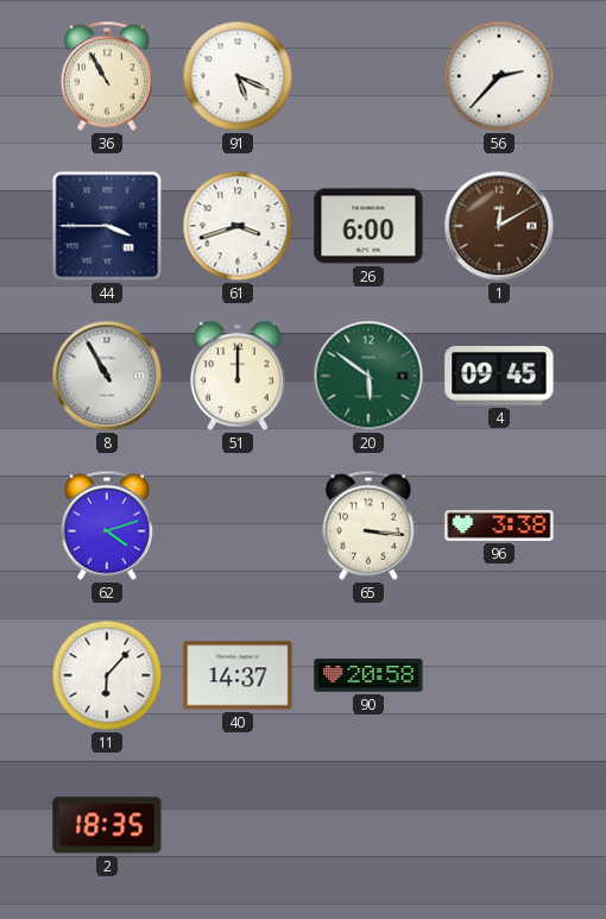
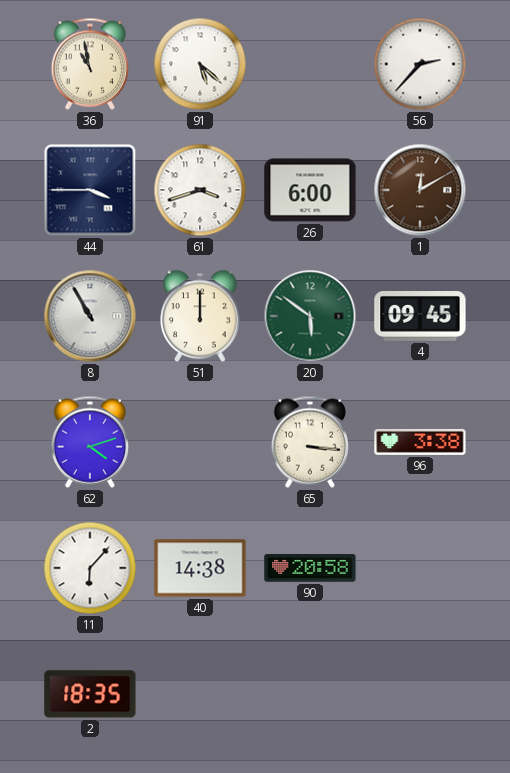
36: 10:55 -> 10:58 (89, 64)
91: 5:19 -> 5:22 (200, 64)
40: 14:37 -> 14:38 (200, 568)
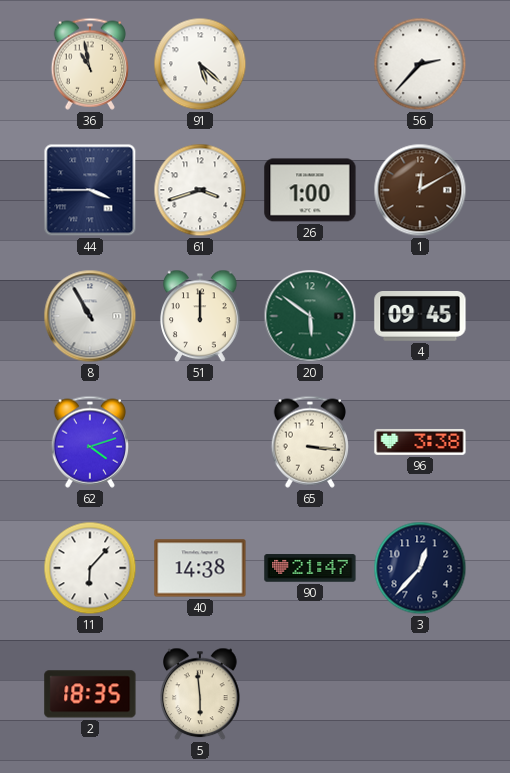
26: 6:00 -> 1:00 (310, 190)
90: 20:58 -> 21:47 (310, 568)
3: none -> 12:37 (420, 568)
5: none -> 5:59 (200, 694)
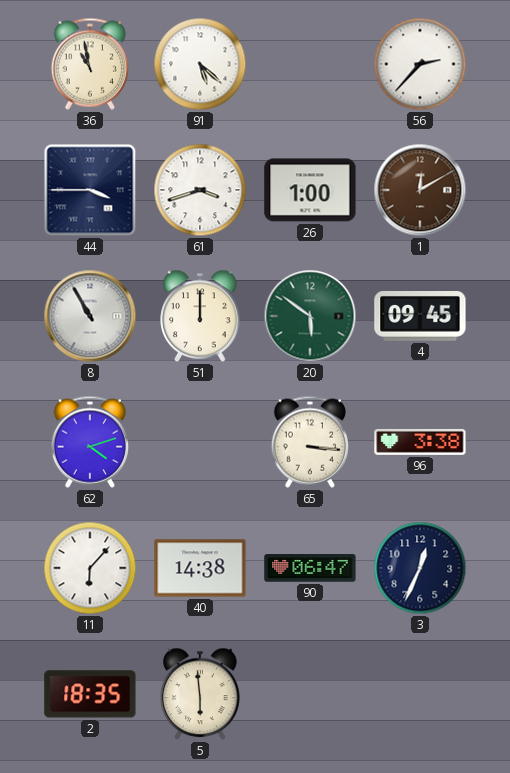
90: 21:47 -> 06:47 (310, 568)
3: 12:37 -> 12:34 (420, 568)
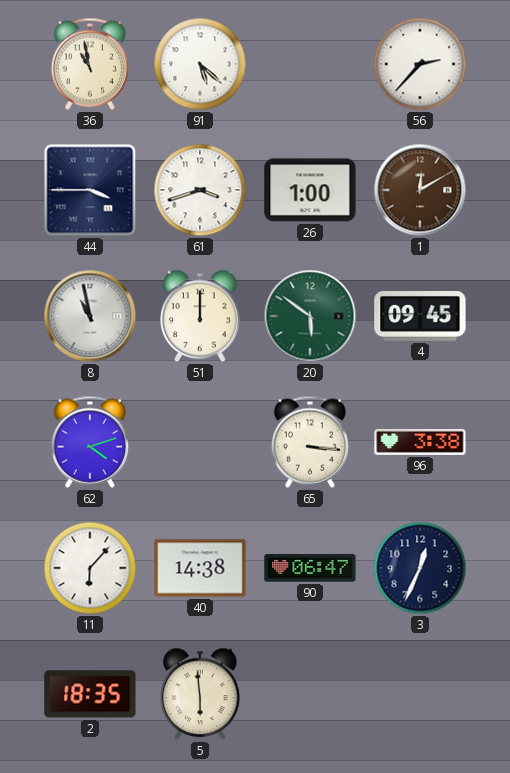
8: 10:55 -> 10:58 (90, 316)
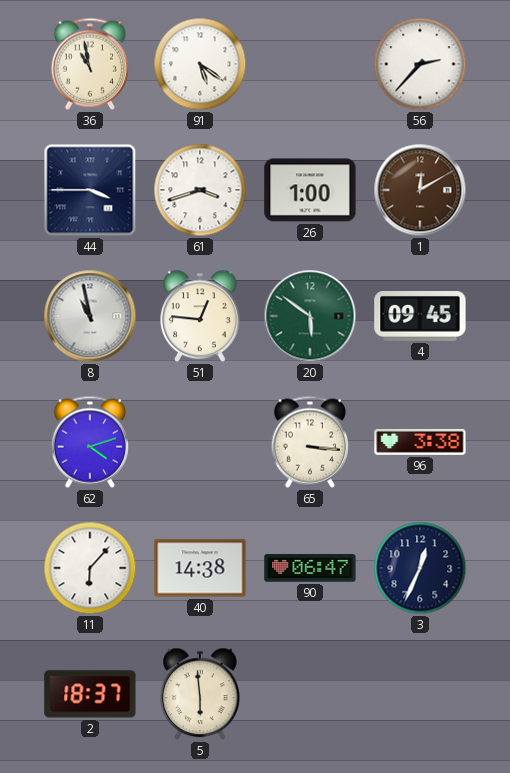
91: 5:22 -> 5:21 (200, 64)
51: 12:00 -> 12:46 (200, 316)
2: 18:35 -> 18:37 (90, 694)
